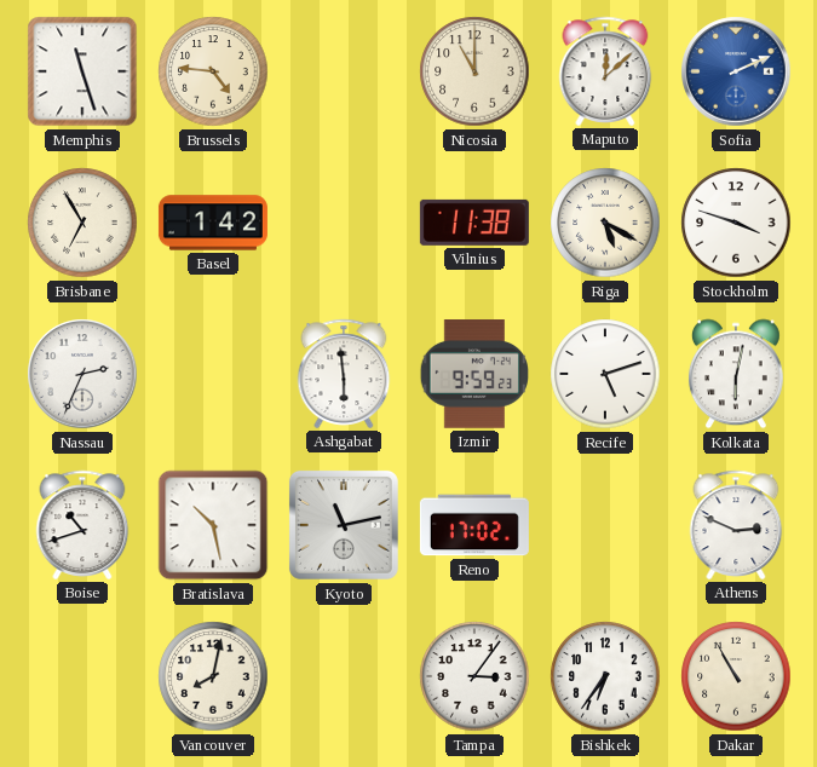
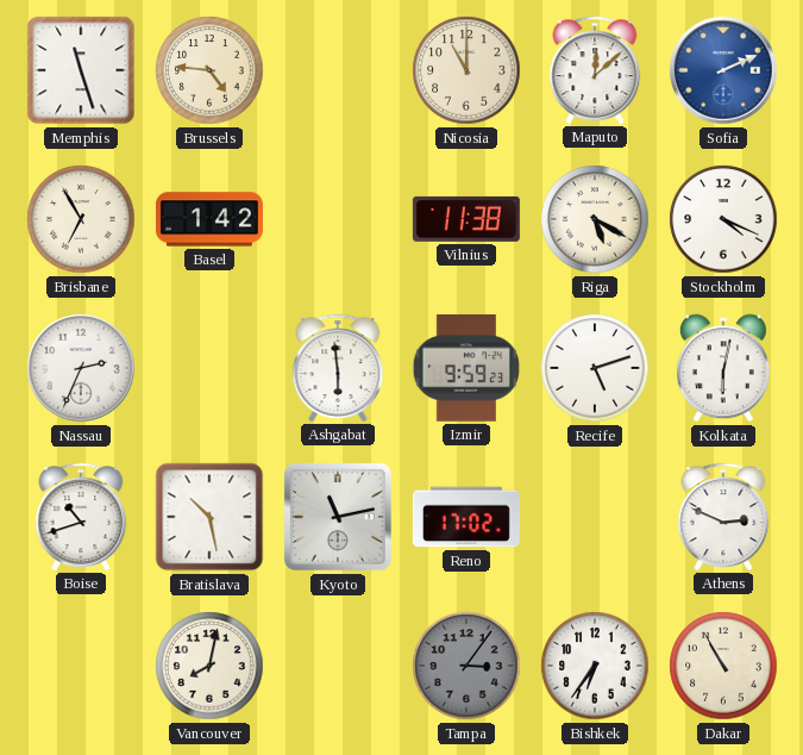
Stockholm: 3:48 -> 4:19 (723, 219)
Tampa dial: white -> grey (466, 666)
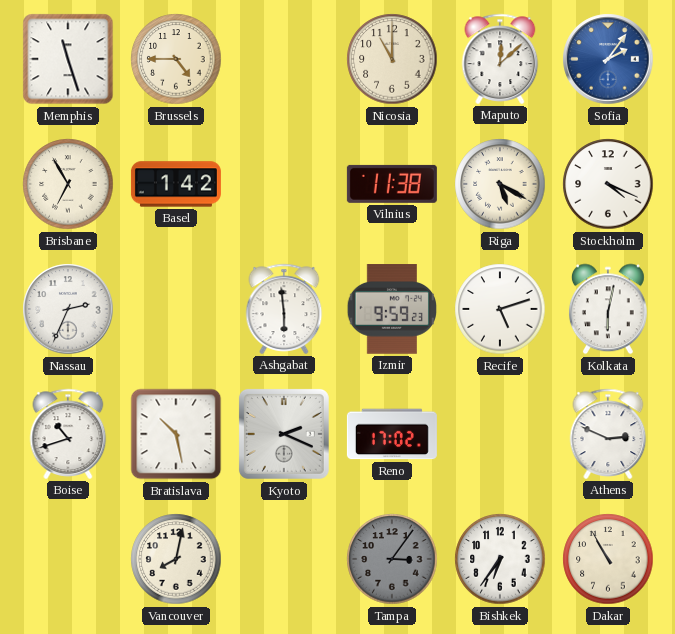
Brussels: 4:46 -> 4:45 (176, 59)
Sofia: 2:11 -> 2:06 (608, 59)
Kyoto: 11:13 -> 2:19 (284, 434)
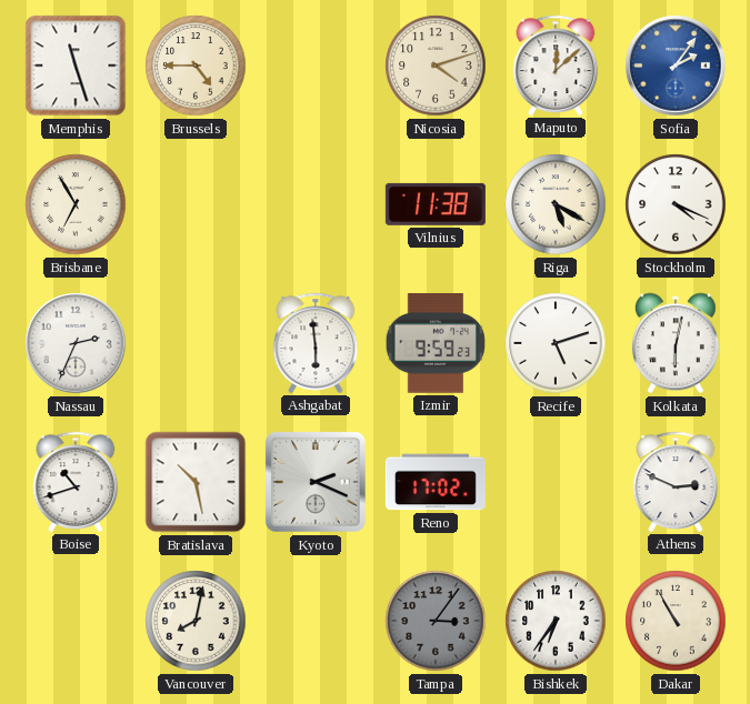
Nicosia: 11:00 -> 4:12 (436, 66)
Basel: 1:42 -> none (176, 184)
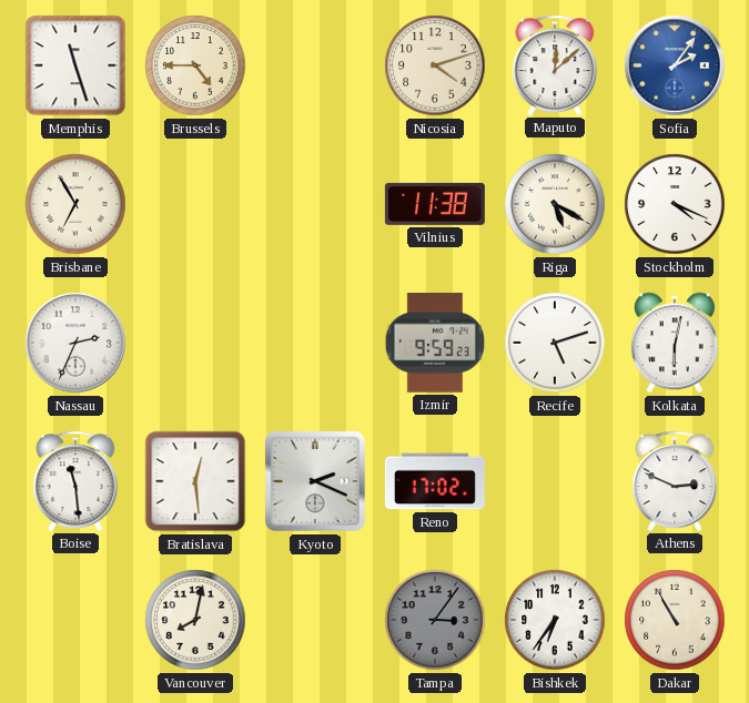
Ashgabat: 5:59 -> none (316, 343)
Boise: 10:42 -> 11:29 (75, 481)
Bratislava: 10:28 -> 12:29 (195, 481)
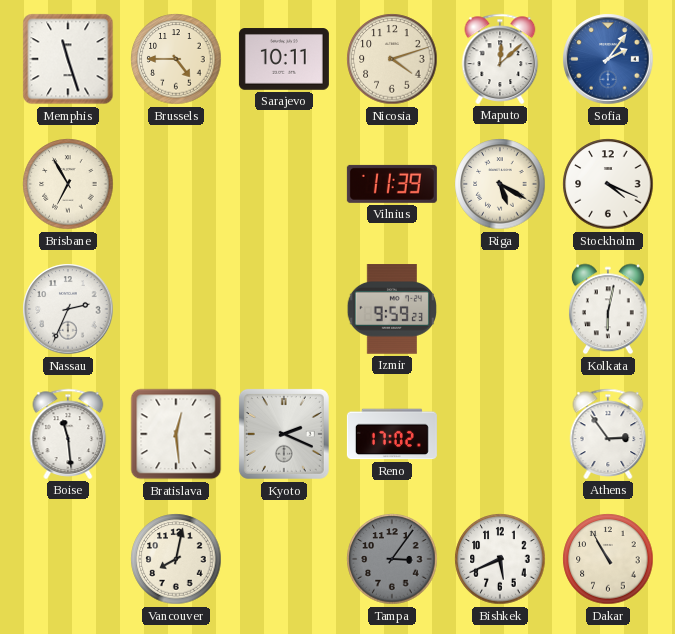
Sarajevo: none -> 10:11 (284, 59)
Vilnius: 11:38 -> 11:39 (392, 184)
Recife: 5:12 -> none (555, 343)
Athens: 2:49 -> 2:54 (608, 434)
Bishkek: 6:36 -> 5:41 (500, 559)
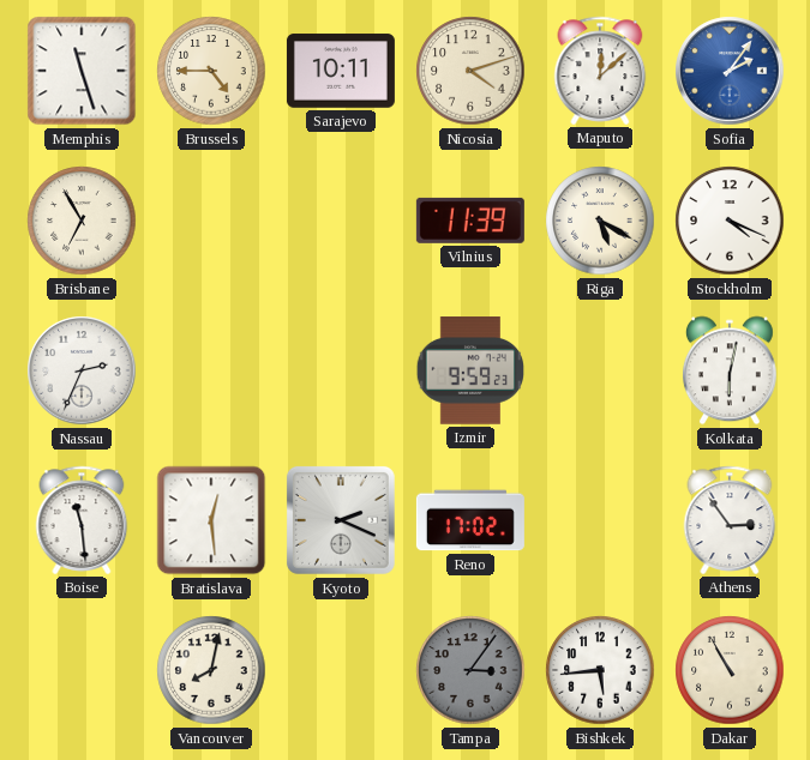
Bishkek: 5:41 -> 5:44 (600, 670)
